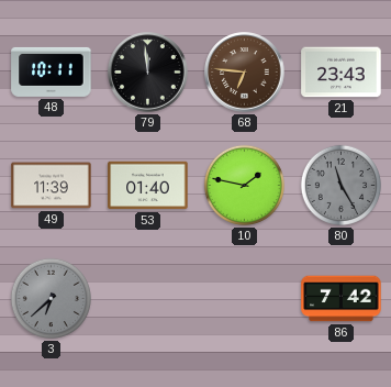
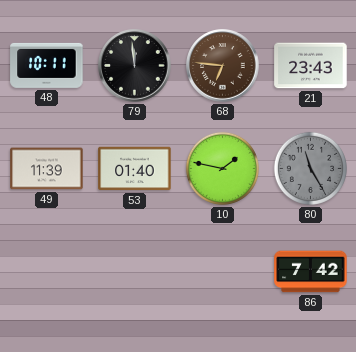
3: 6:38 -> none (51, 298)
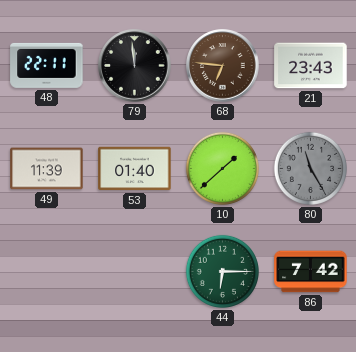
48: 10:11 -> 22:11 (47, 65)
10: 1:47 -> 1:38 (222, 168)
44: none -> 6:15 (222, 271)
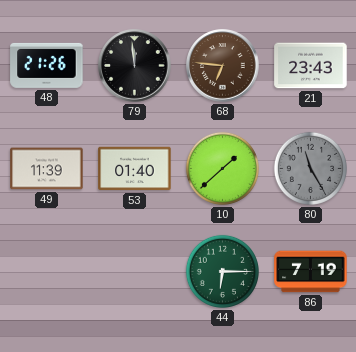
48: 22:11 -> 21:26 (47, 65)
86: 7:42 -> 7:19 (311, 272)
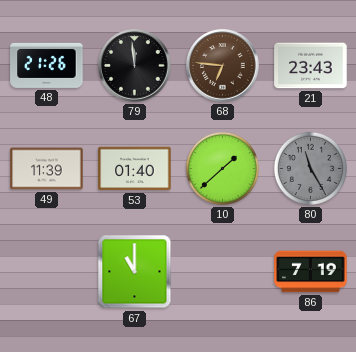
67: none -> 11:00 (135, 272)
44: 6:15 -> none (222, 271)
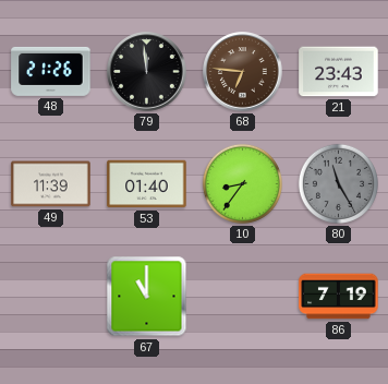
10: 1:38 -> 8:36 (242, 183)
